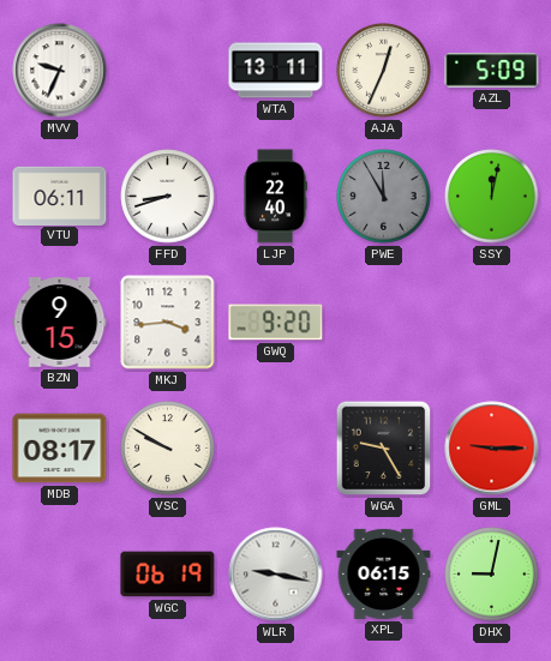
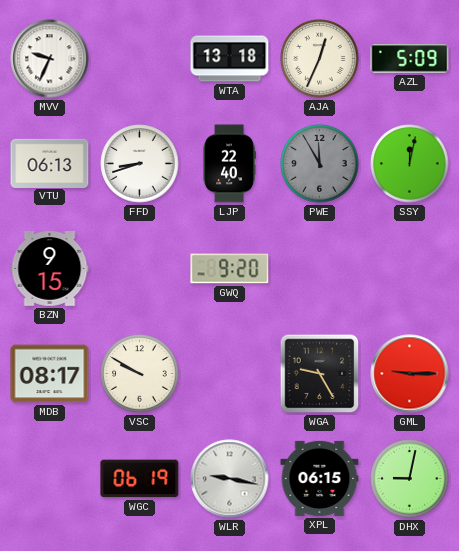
WTA: 13:11 -> 13:18 (230, 59)
VTU: 06:11 -> 06:13 (50, 163)
MKJ: 3:44 -> none (168, 323)
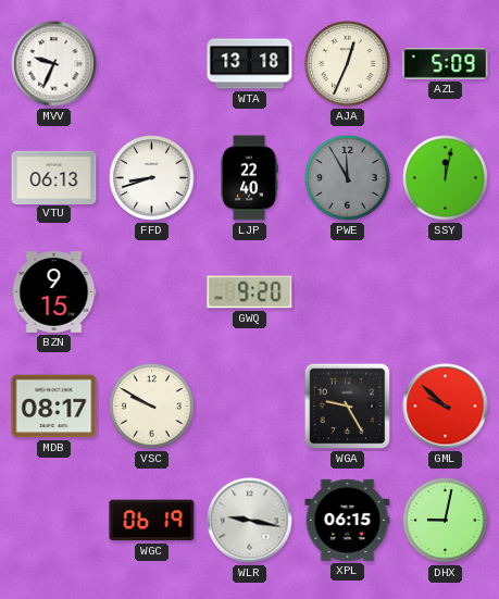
GML: 9:15 -> 9:52 (446, 407)
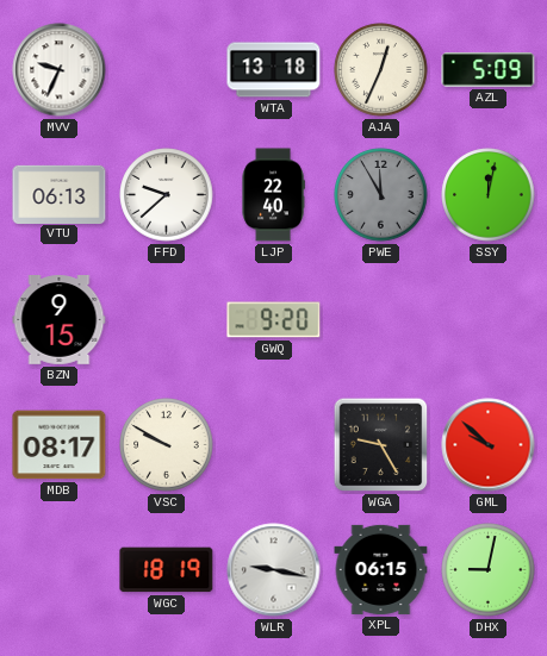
FFD: 8:42 -> 9:38 (167, 195)
WGC: 06:19 -> 18:19 (167, 570)
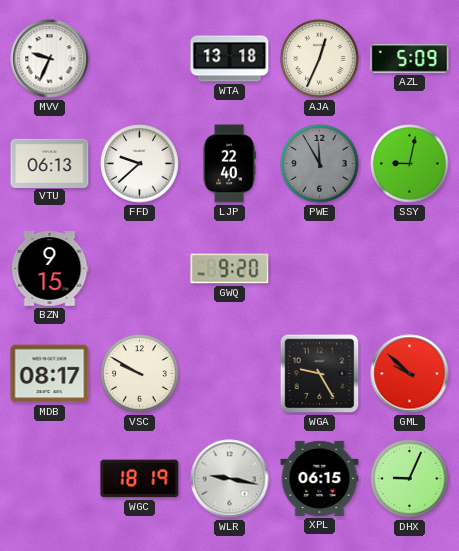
SSY: 12:02 -> 9:02 (410, 164)
DHX: 9:02 -> 9:04 (410, 479)
